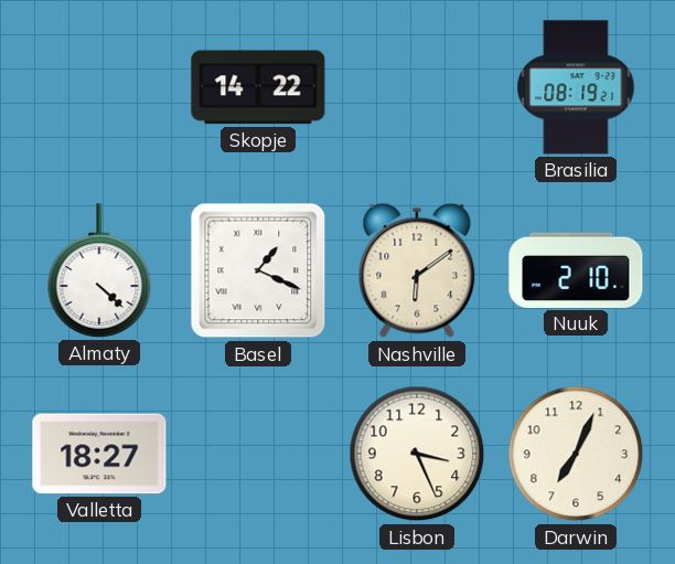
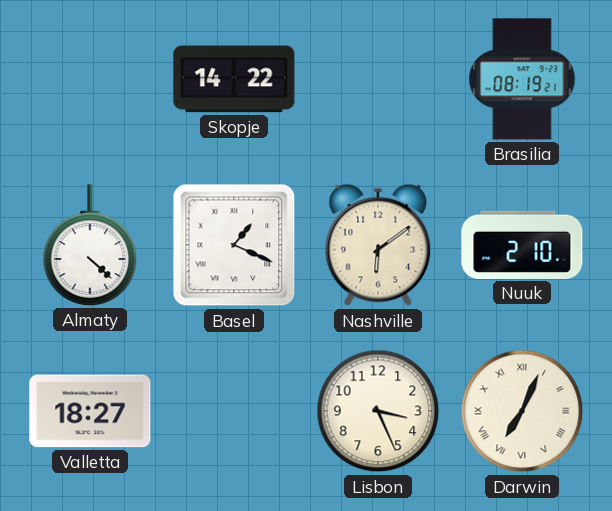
Darwin numerals: Arabic -> Roman (522, 411)
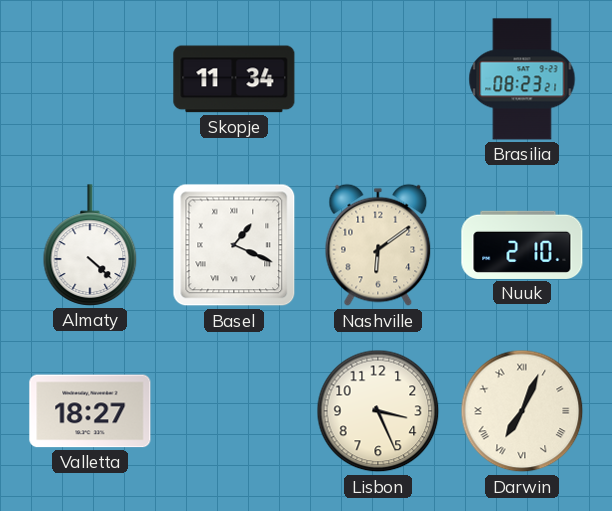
Skopje: 14:22 -> 11:34 (234, 79)
Brasilia: 08:19 -> 08:23 (522, 79)
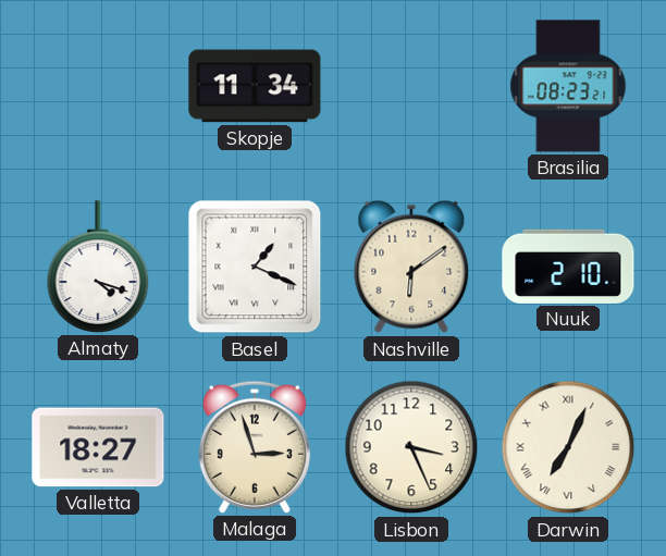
Almaty: 4:22 -> 4:18 (98, 267)
Malaga: none -> 2:57 (255, 447)
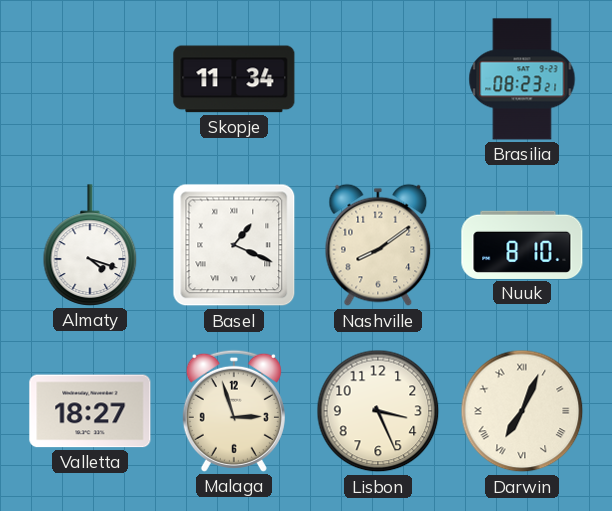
Nashville: 6:09 -> 8:09 (378, 245)
Nuuk: 2:10 -> 8:10 (522, 245)
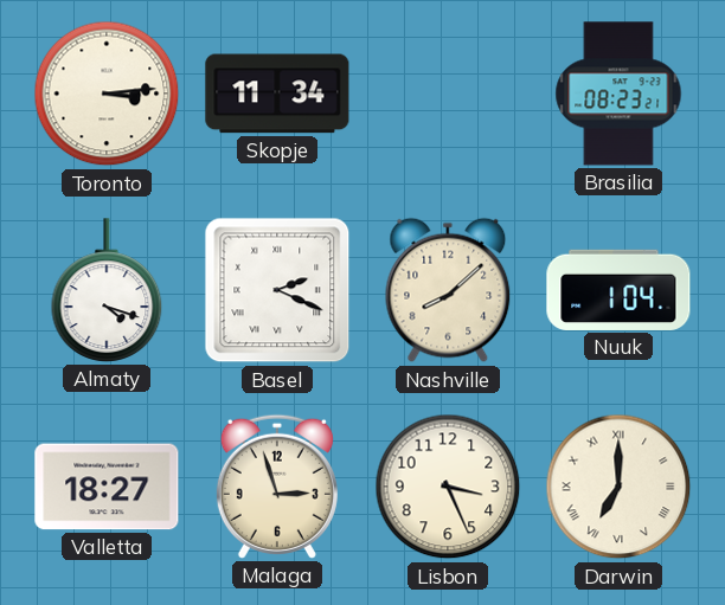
Toronto: none -> 3:14 (107, 94)
Basel: 1:19 -> 2:19 (277, 290)
Nashville: 8:09 -> 8:08 (448, 290)
Nuuk: 8:10 -> 1:04 (618, 290)
Darwin: 7:04 -> 7:00 (618, 487)
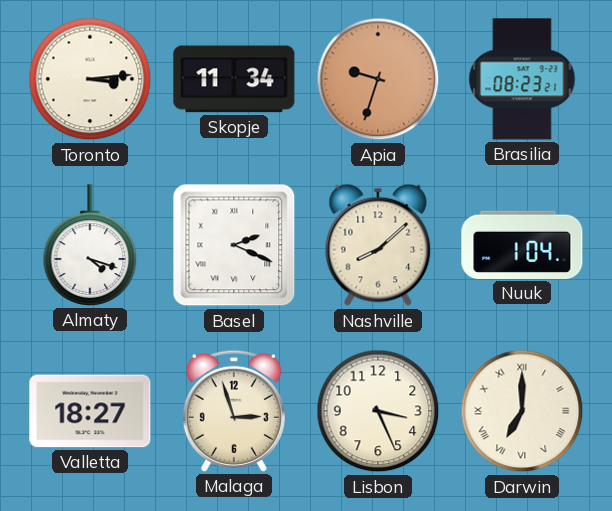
Apia: none -> 9:33 (378, 79)
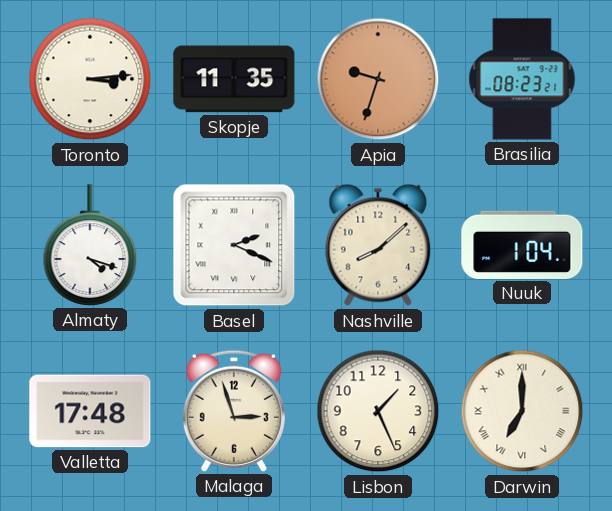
Skopje: 11:34 -> 11:35 (234, 79)
Valletta: 18:27 -> 17:48 (90, 411)
Lisbon: 3:26 -> 1:26 (378, 411)
